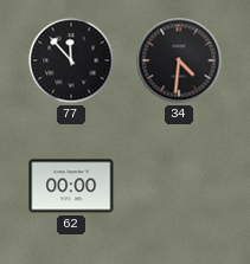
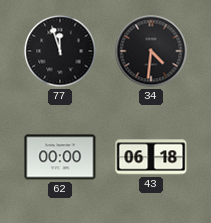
77: 11:53 -> 11:57 (60, 51)
43: none -> 06:18 (151, 157)
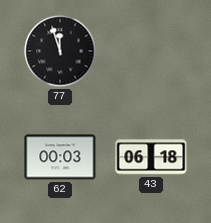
34: 4:31 -> none (151, 51)
62: 00:00 -> 00:03 (60, 157)
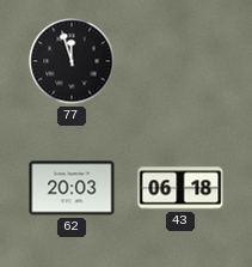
62: 00:03 -> 20:03 (72, 188)
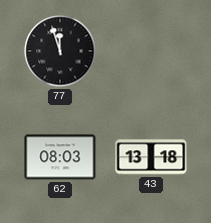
62: 20:03 -> 08:03 (60, 157)
43: 06:18 -> 13:18 (151, 157)
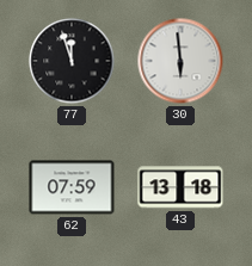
30: none -> 5:59 (180, 61)
62: 08:03 -> 07:59 (72, 187)
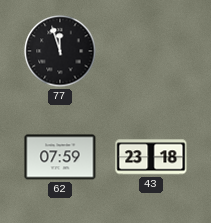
30: 5:59 -> none (180, 61)
43: 13:18 -> 23:18 (151, 157)
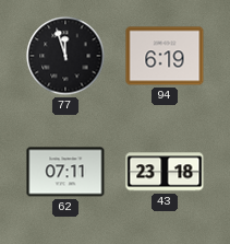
94: none -> 6:19 (165, 56)
62: 07:59 -> 07:11 (65, 172)
